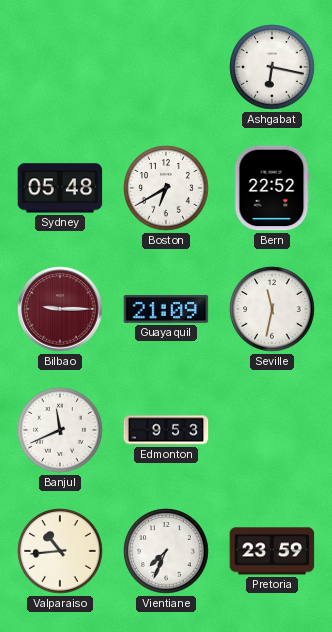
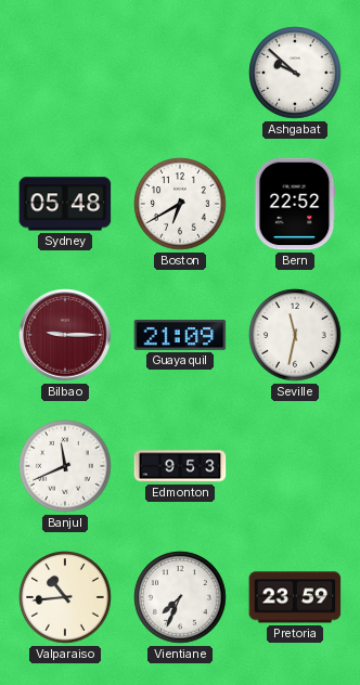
Ashgabat: 6:17 -> 9:52 (295, 73)
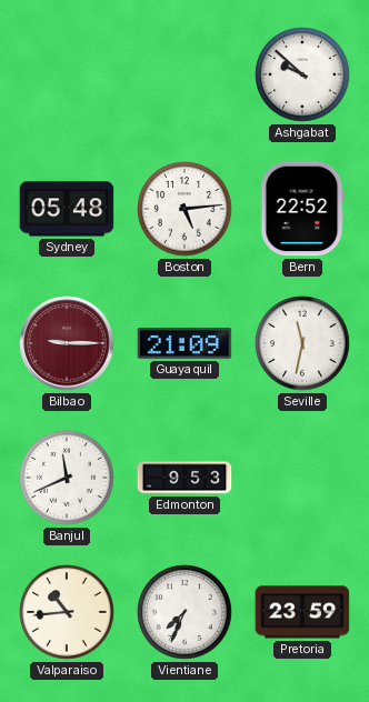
Boston: 6:40 -> 5:14 (184, 209)
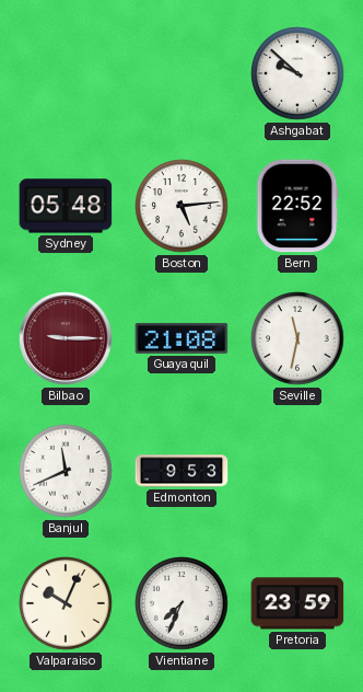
Guayaquil: 21:09 -> 21:08 (181, 338)
Valparaiso: 10:44 -> 10:04 (66, 603)
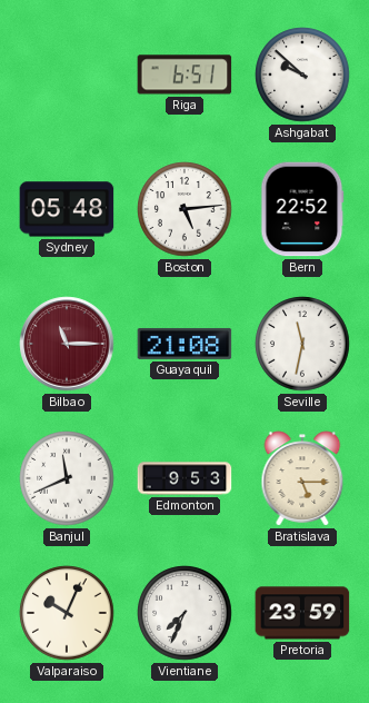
Riga: none -> 6:51 (184, 75)
Bilbao: 9:15 -> 11:15 (67, 344)
Bratislava: none -> 5:15 (302, 478)
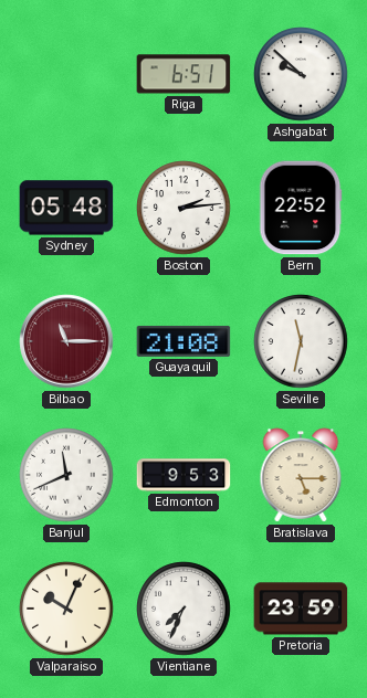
Boston: 5:14 -> 2:14 (183, 208)
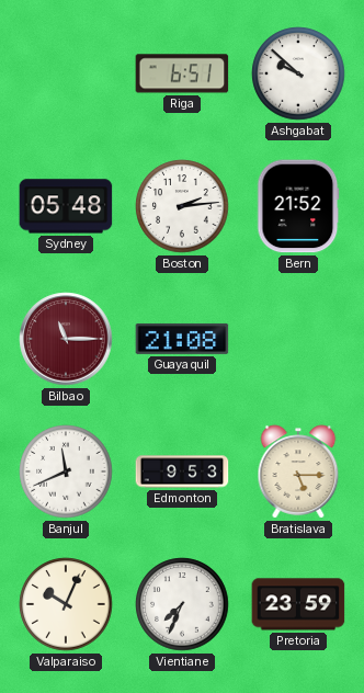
Bern: 22:52 -> 21:52 (298, 206)
Seville: 11:32 -> none (301, 341)
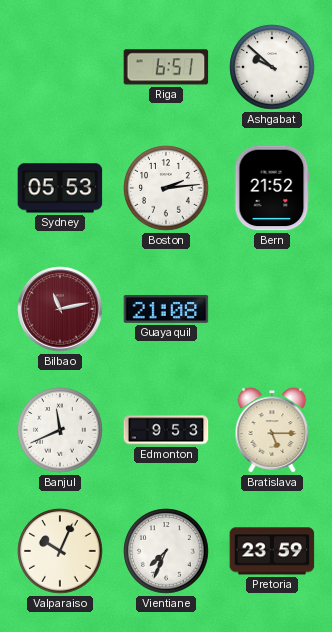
Sydney: 05:48 -> 05:53 (60, 188)
Bilbao: 11:15 -> 11:13 (60, 309)
